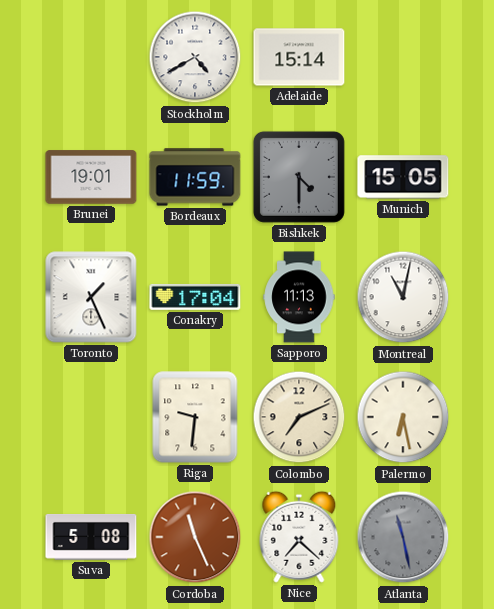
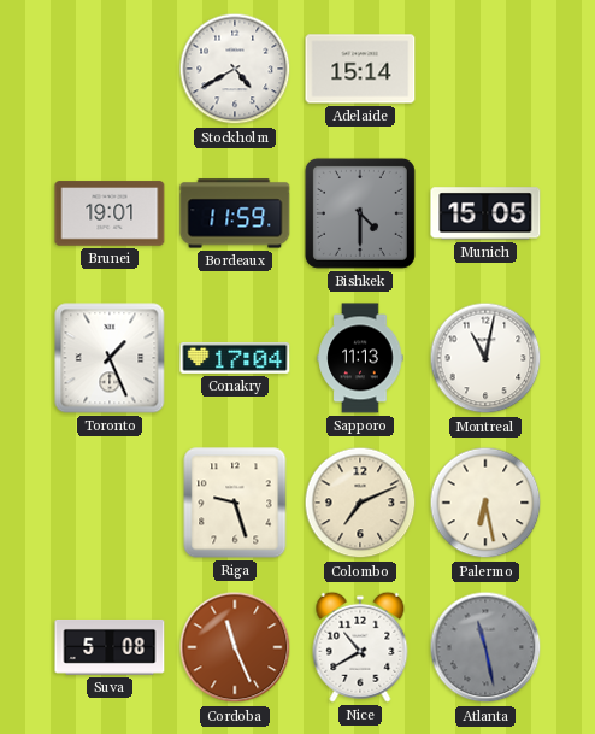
Riga: 9:31 -> 9:27 (235, 503)
Nice: 7:22 -> 10:40 (360, 647)
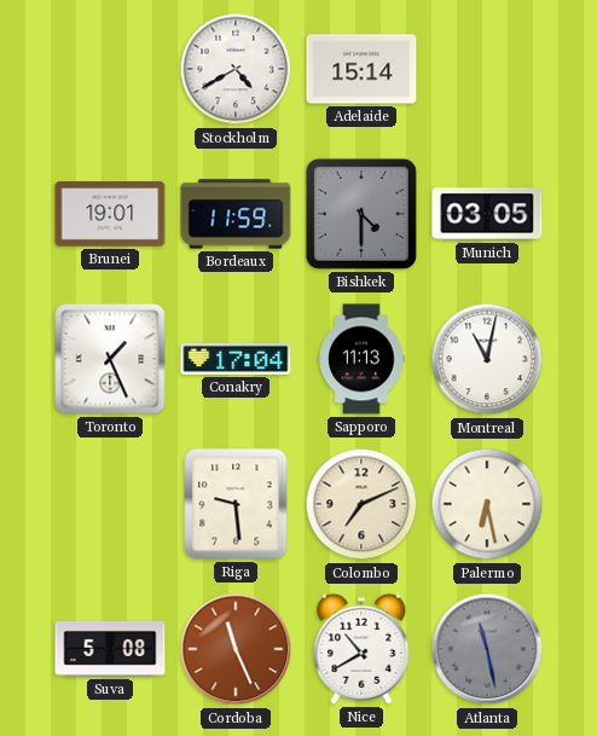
Munich: 15:05 -> 03:05 (487, 214)
Riga: 9:27 -> 9:29 (236, 504)
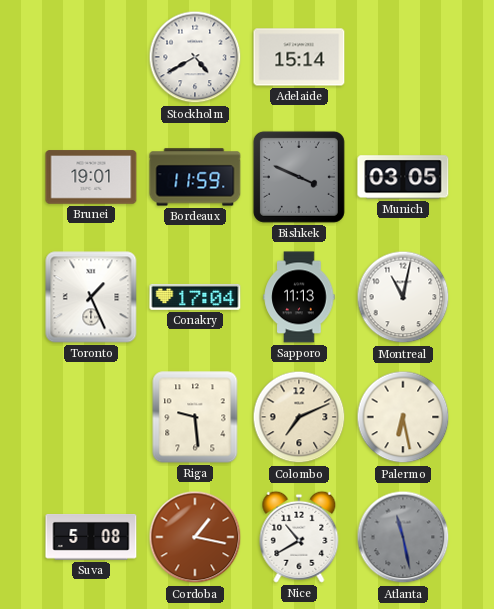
Bishkek: 4:30 -> 3:49 (299, 177)
Cordoba: 11:26 -> 1:17 (195, 537)
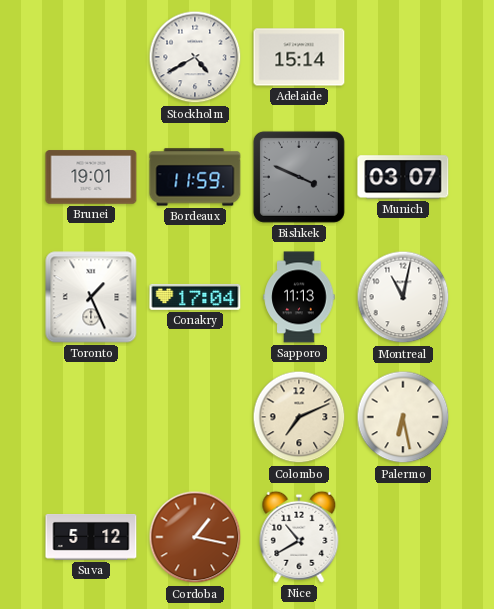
Munich: 03:05 -> 03:07 (403, 177)
Riga: 9:29 -> none (195, 417)
Suva: 5:08 -> 5:12 (91, 537)
Atlanta: 11:28 -> none (403, 537)
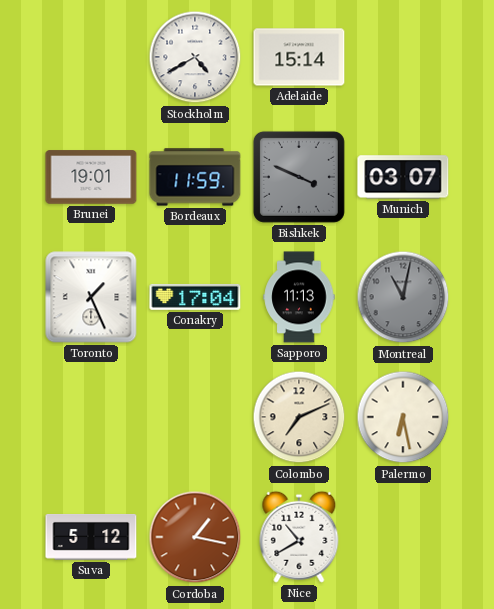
Montreal dial: white -> grey (403, 297)
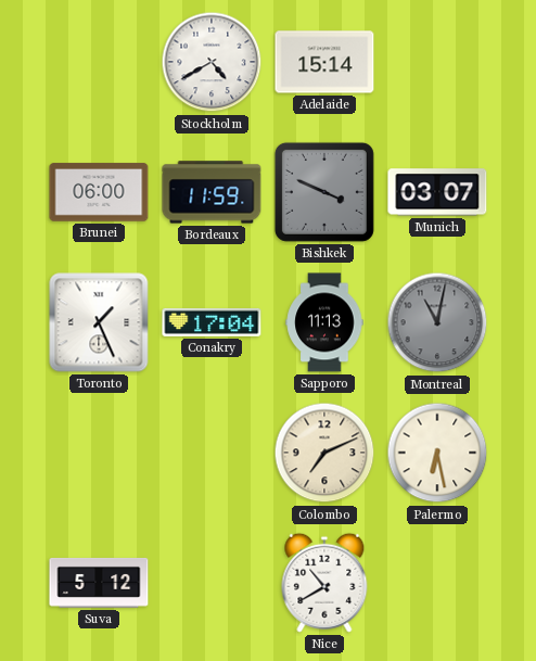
Brunei: 19:01 -> 06:00 (99, 192)
Cordoba: 1:17 -> none (195, 537)
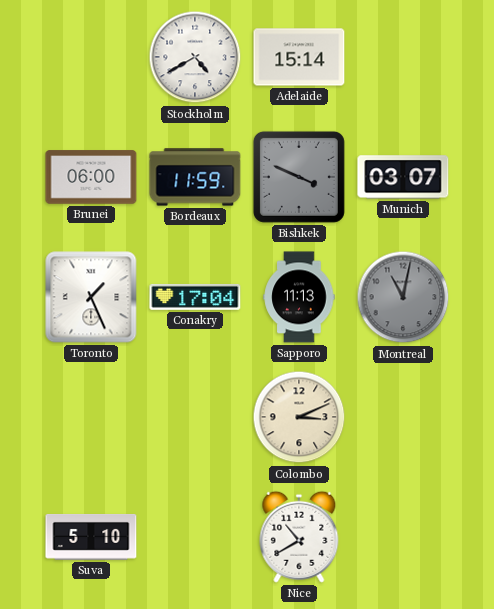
Colombo: 7:11 -> 3:11 (299, 417)
Palermo: 6:28 -> none (437, 453)
Suva: 5:12 -> 5:10 (91, 537)
